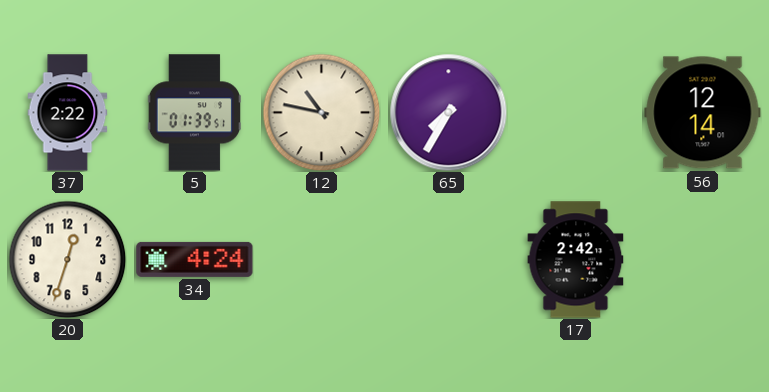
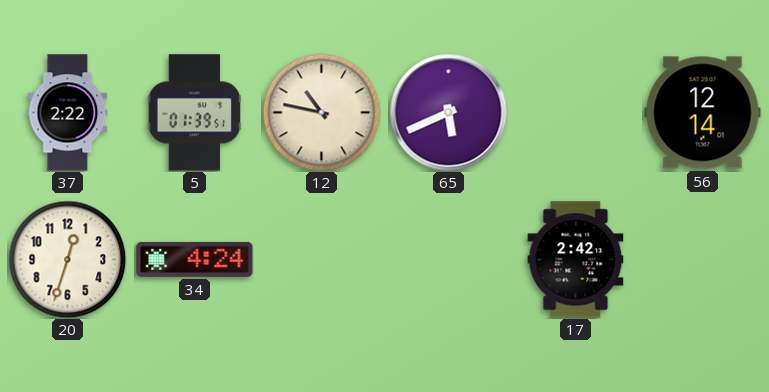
65: 7:35 -> 5:41 (448, 112)
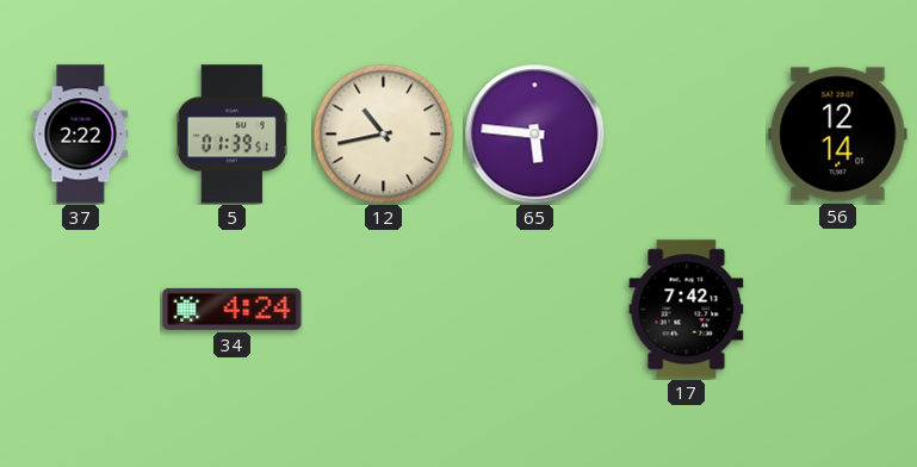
12: 10:47 -> 10:43 (383, 133)
65: 5:41 -> 5:46 (534, 133)
20: 12:33 -> none (67, 259)
17: 2:42 -> 7:42 (687, 310)
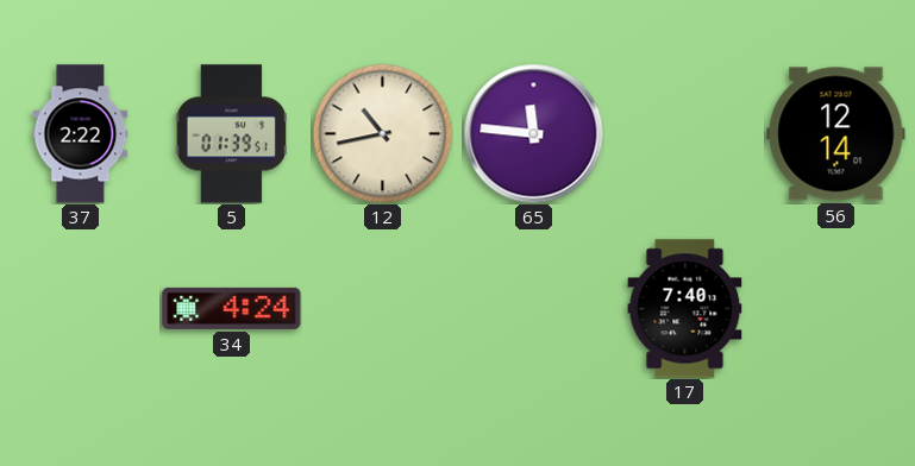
65: 5:46 -> 11:46 (533, 133)
17: 7:42 -> 7:40 (685, 309)
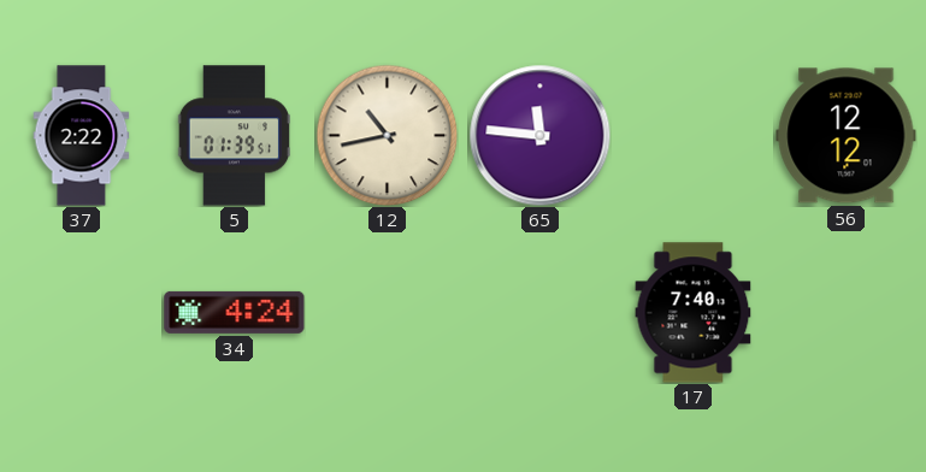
56: 12:14 -> 12:12 (847, 136)
